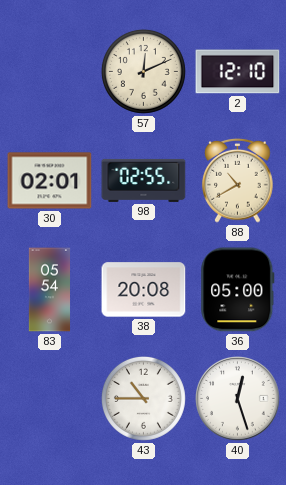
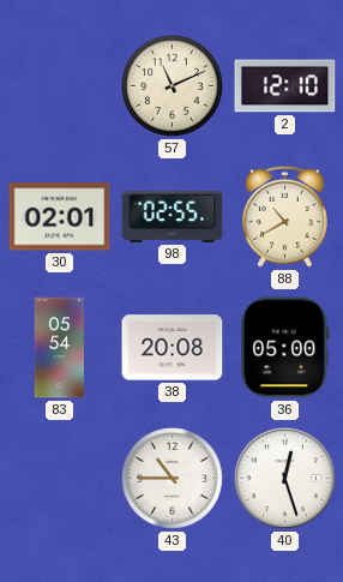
57: 12:11 -> 11:11 (171, 85)
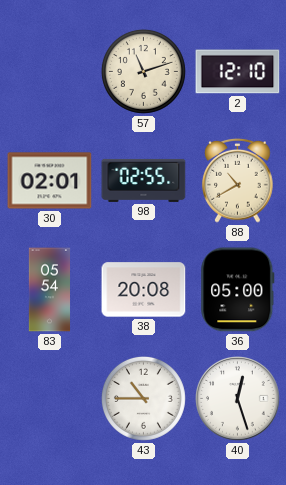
57: 11:11 -> 11:12 (143, 71)
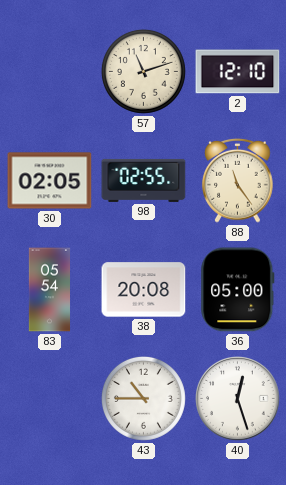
30: 02:01 -> 02:05 (50, 181)
88: 10:40 -> 11:24 (238, 180)
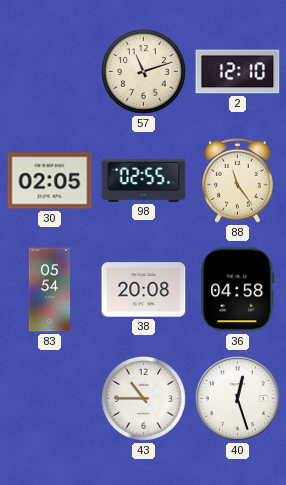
36: 05:00 -> 04:58 (238, 290)
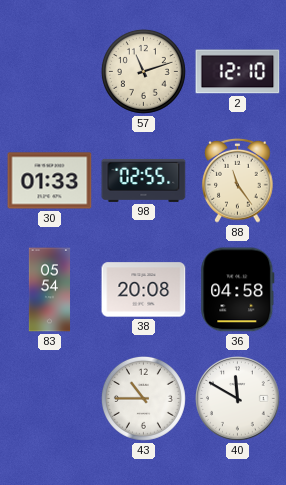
30: 02:05 -> 01:33 (50, 181)
40: 12:27 -> 11:50 (238, 399)
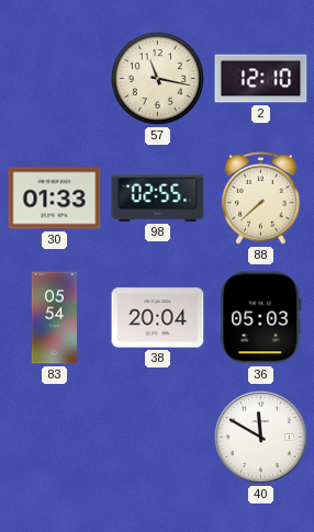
57: 11:12 -> 11:17 (157, 78)
88: 11:24 -> 7:38 (261, 197)
38: 20:08 -> 20:04 (158, 318)
36: 04:58 -> 05:03 (261, 318)
43: 10:45 -> none (143, 398)
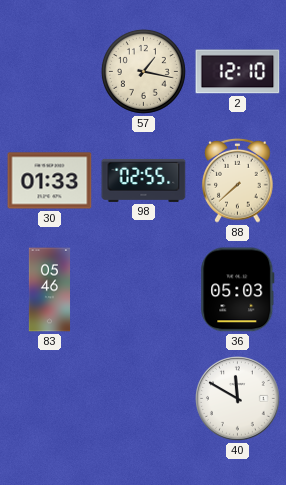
57: 11:17 -> 1:17 (143, 71)
83: 05:54 -> 05:46 (50, 290)
38: 20:04 -> none (158, 318)
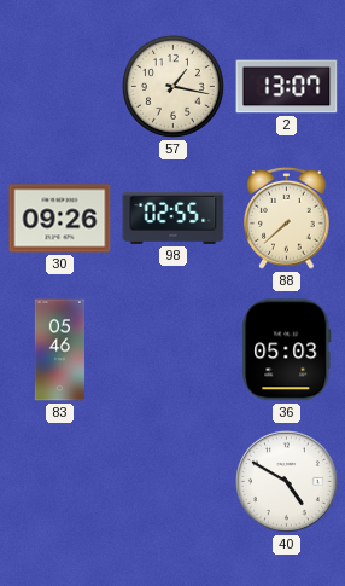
2: 12:10 -> 13:07 (287, 87)
30: 01:33 -> 09:26 (60, 219)
40: 11:50 -> 4:50 (287, 482)
